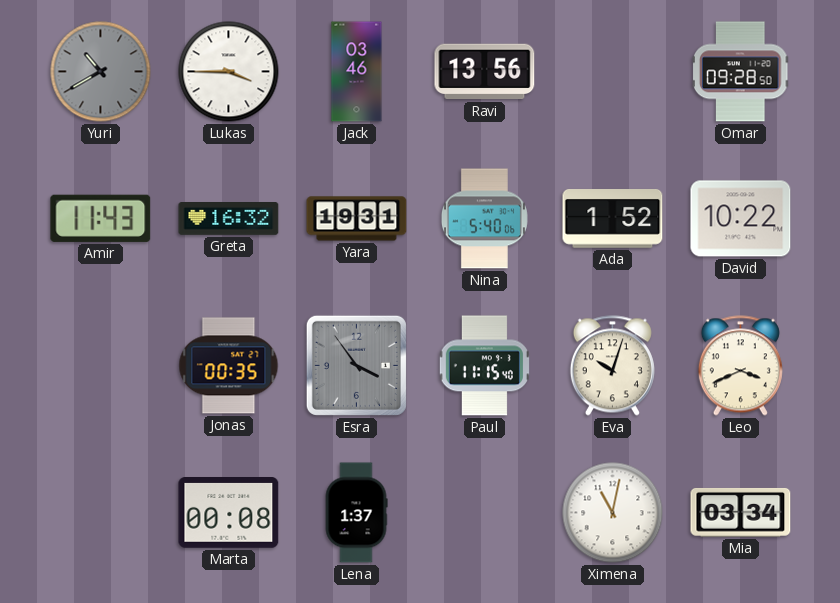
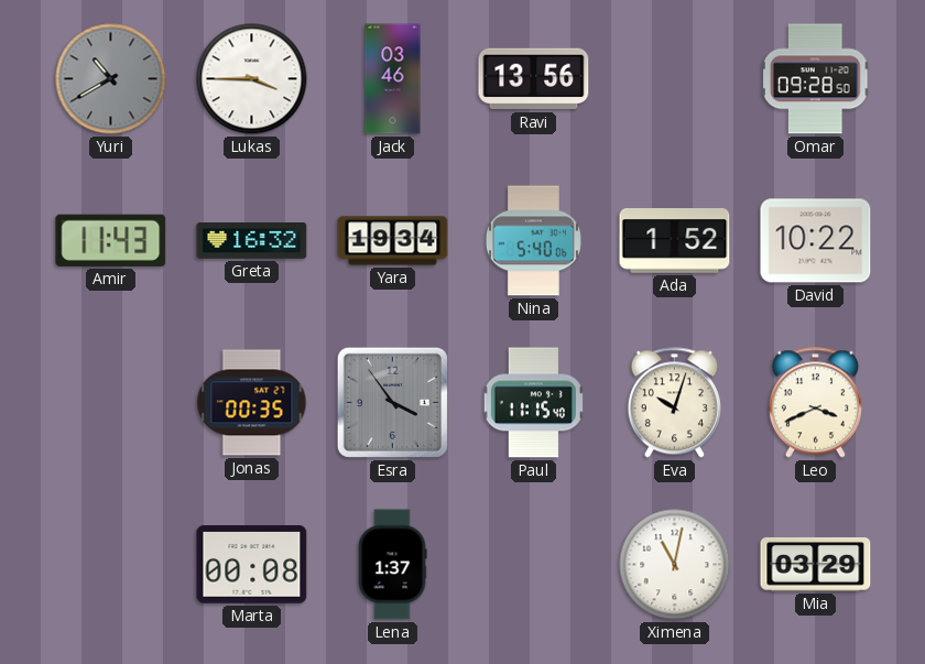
Yara: 19:31 -> 19:34 (393, 241)
Mia: 03:34 -> 03:29 (816, 564)
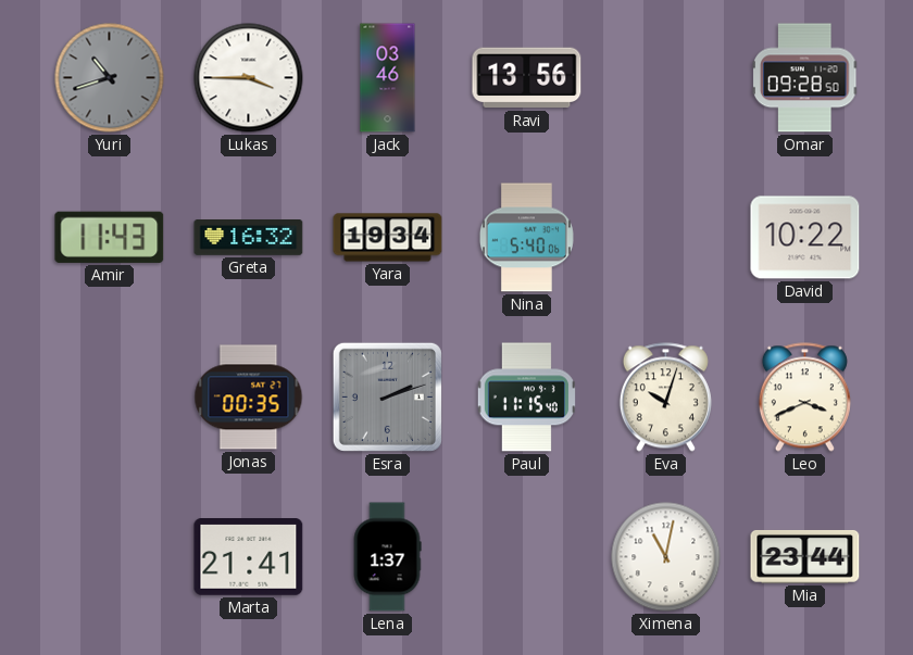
Yuri: 10:40 -> 10:42 (110, 78)
Ada: 1:52 -> none (675, 241)
Esra: 3:54 -> 2:12 (387, 396)
Marta: 00:08 -> 21:41 (249, 557)
Mia: 03:29 -> 23:44 (805, 556)
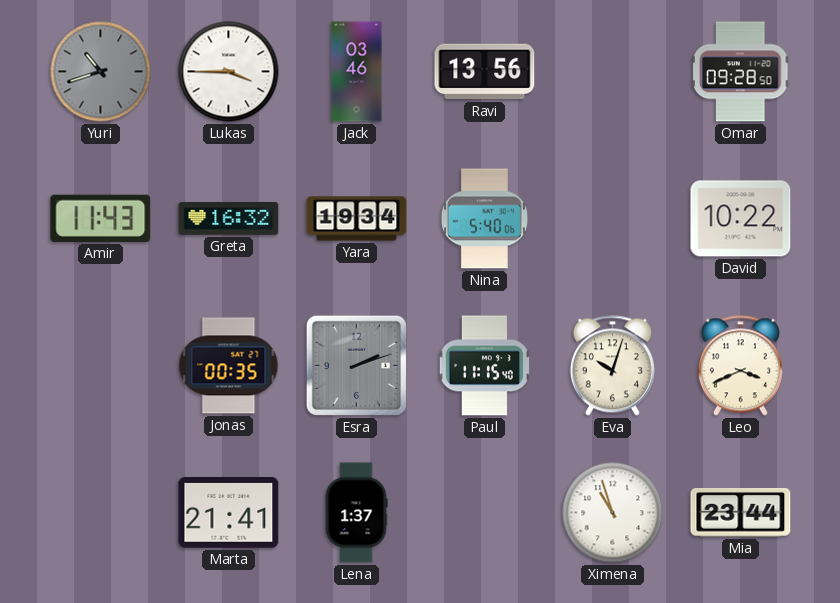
Ximena: 11:02 -> 10:57 (613, 513)
